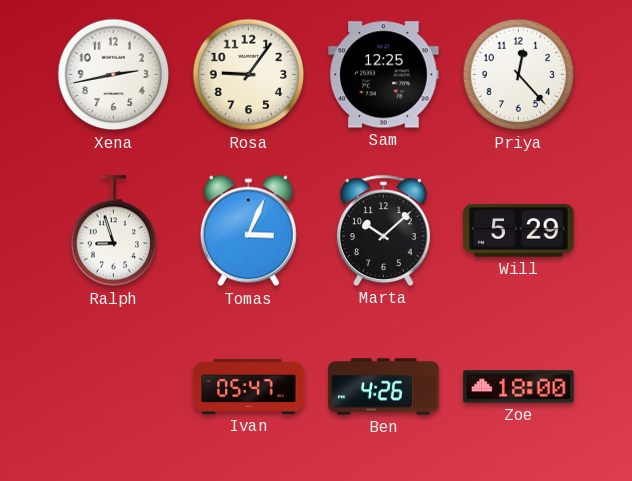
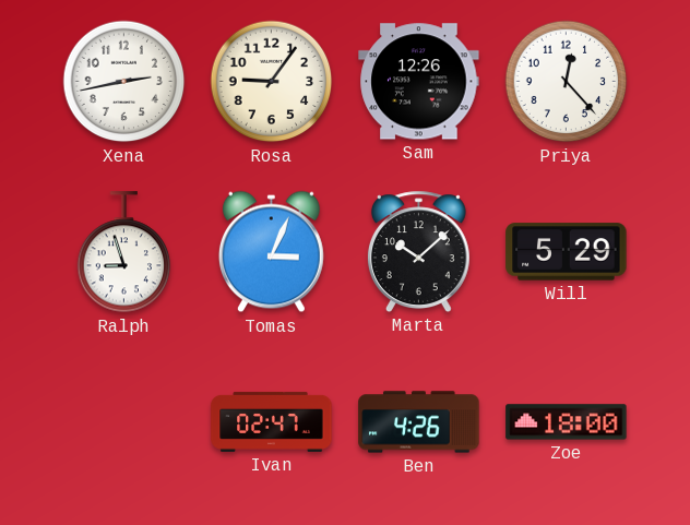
Sam: 12:25 -> 12:26 (419, 82)
Ivan: 05:47 -> 02:47 (272, 421)
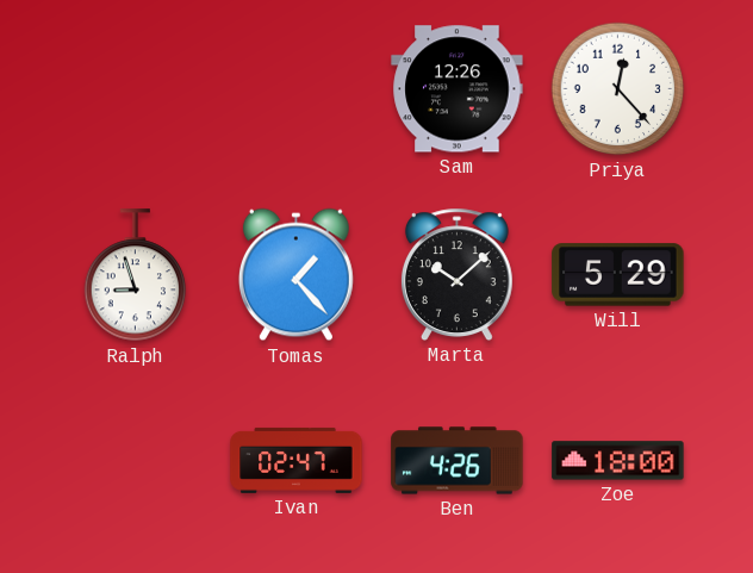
Xena: 2:43 -> none (124, 82)
Rosa: 9:06 -> none (272, 82)
Tomas: 3:04 -> 1:23 (295, 275)
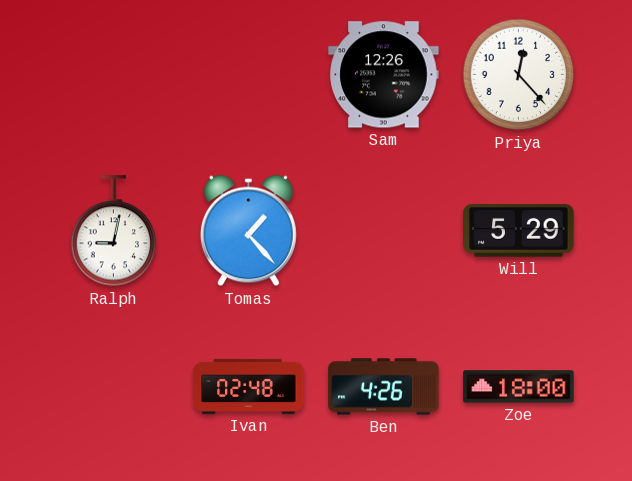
Ralph: 8:57 -> 9:02 (114, 231)
Marta: 10:08 -> none (456, 274)
Ivan: 02:47 -> 02:48 (249, 386)
